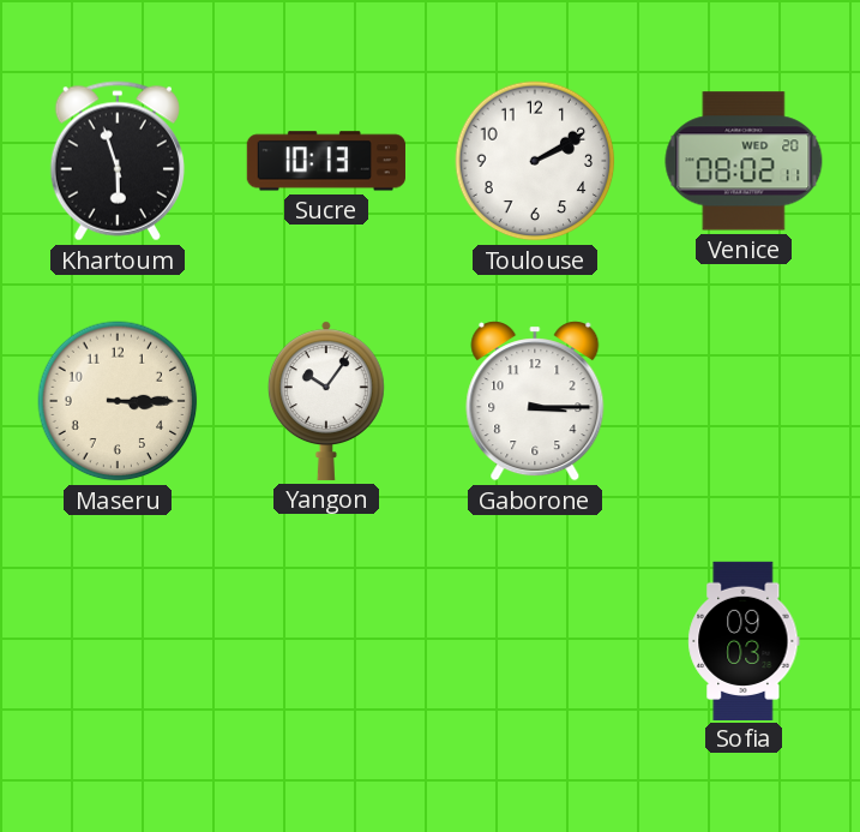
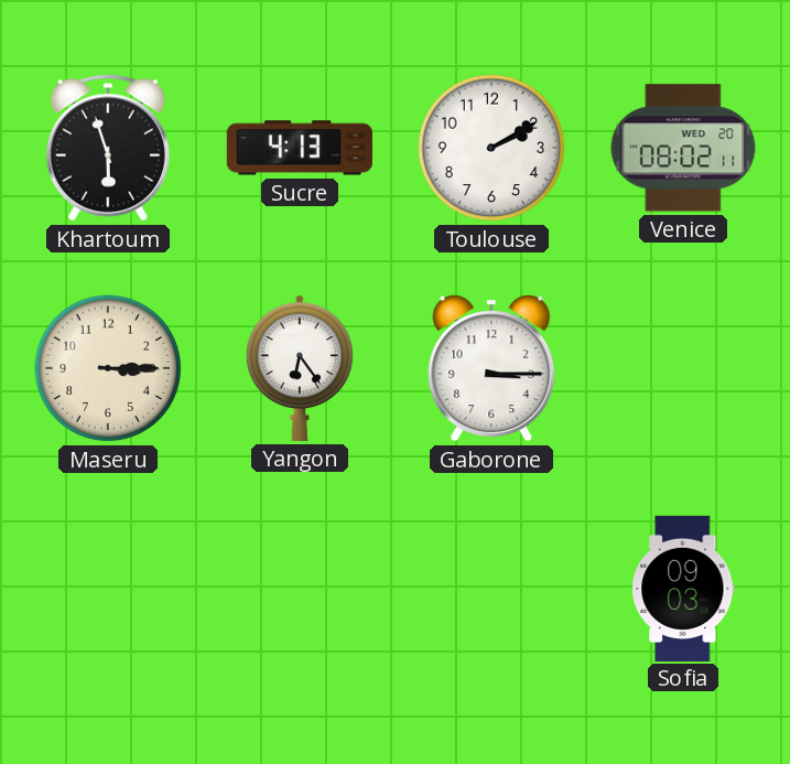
Sucre: 10:13 -> 4:13 (300, 148)
Yangon: 10:06 -> 6:24 (300, 368)
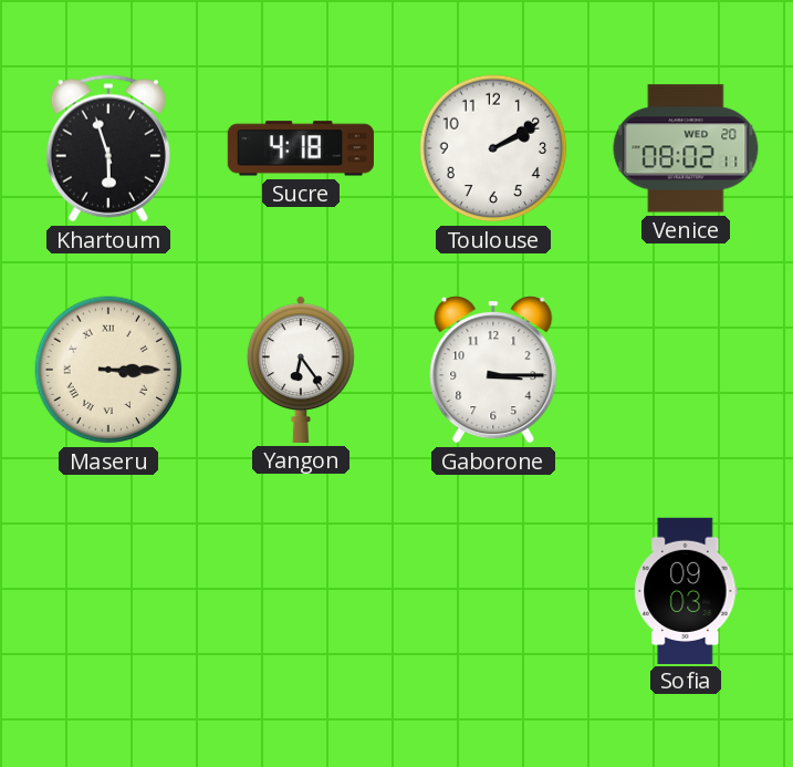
Sucre: 4:13 -> 4:18 (301, 148)
Maseru numerals: Arabic -> Roman (108, 370)
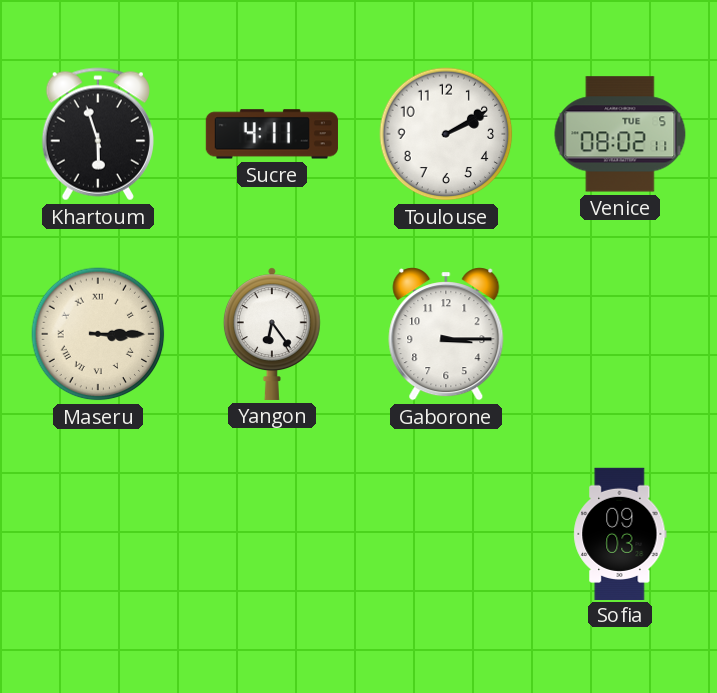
Sucre: 4:18 -> 4:11 (272, 134)
Venice date: WED 20 -> TUE 5 (620, 134)
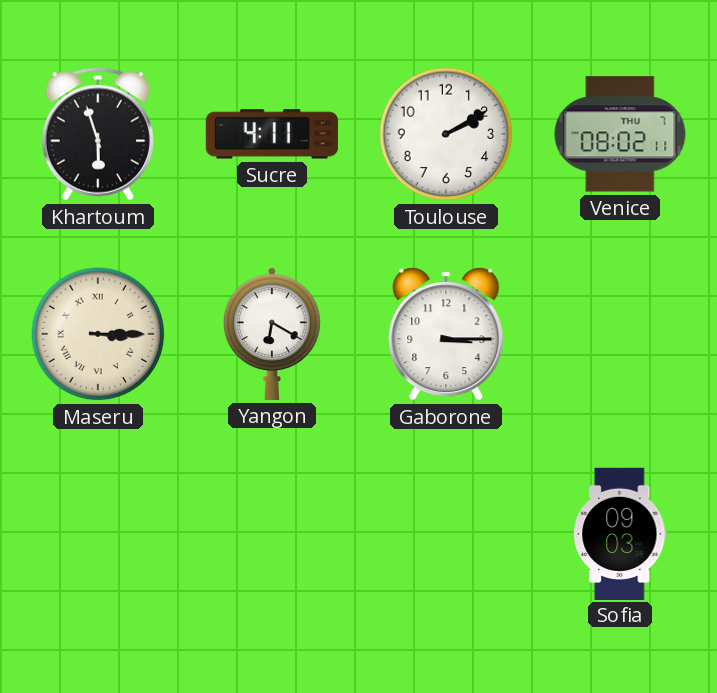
Venice date: TUE 5 -> THU 7 (620, 134)
Yangon: 6:24 -> 6:20 (272, 334)
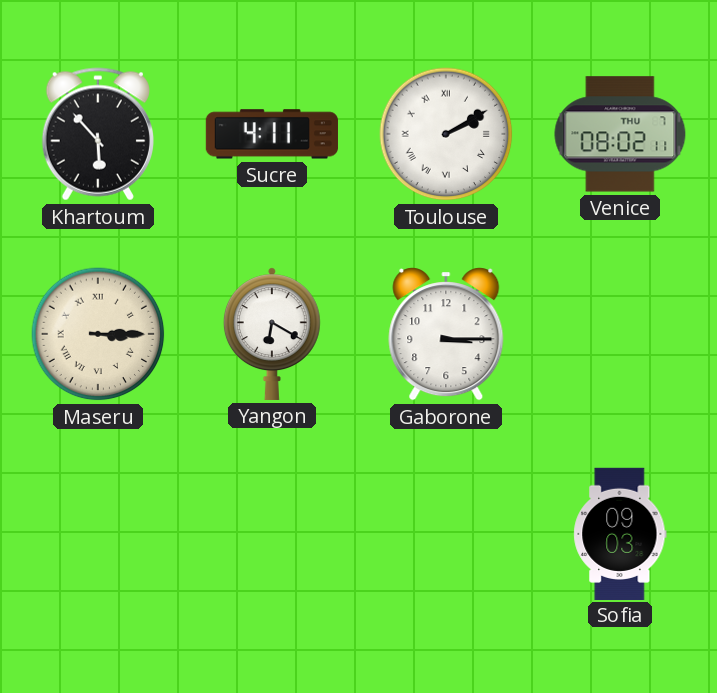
Khartoum: 5:57 -> 5:53 (98, 134)
Toulouse numerals: Arabic -> Roman (446, 134)
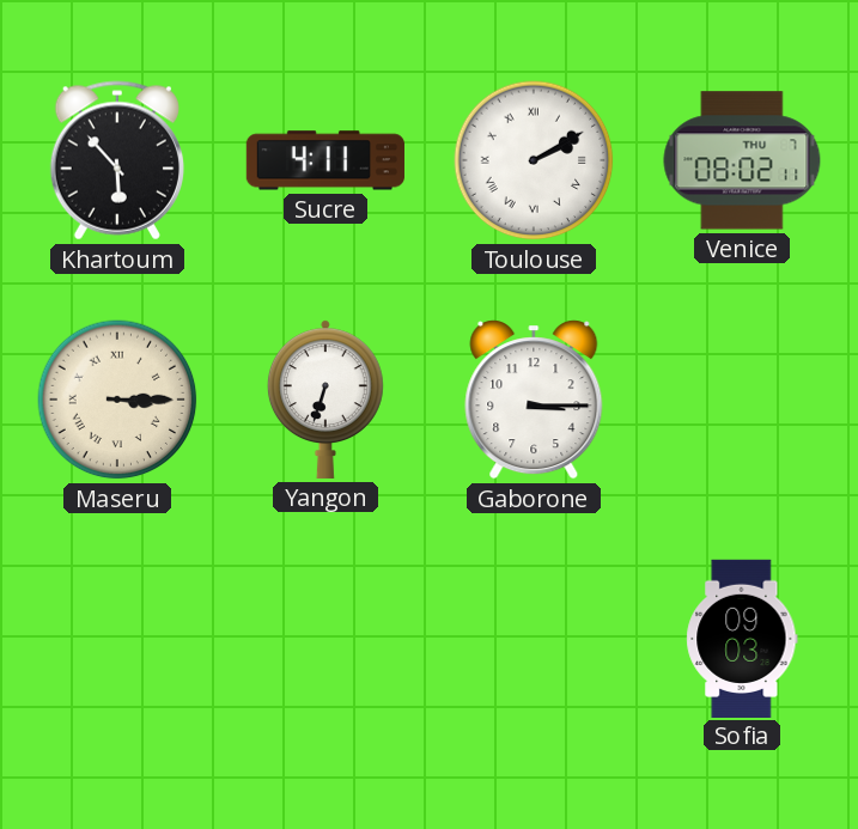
Yangon: 6:20 -> 6:33 (325, 400)
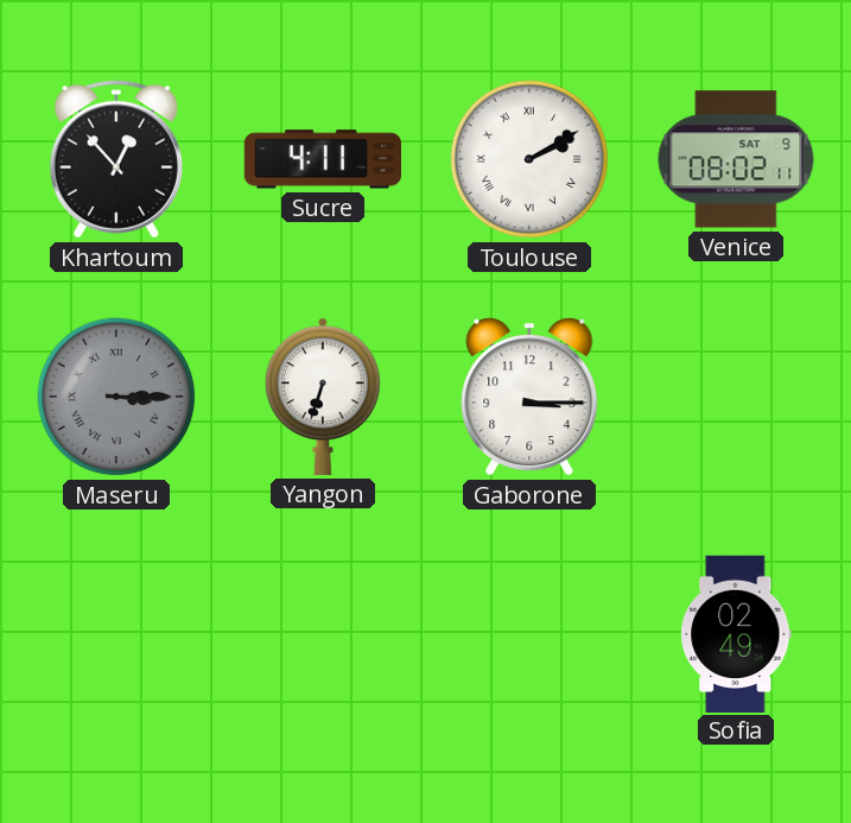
Khartoum: 5:53 -> 12:53 (116, 159)
Venice date: THU 7 -> SAT 9 (736, 159)
Maseru dial: cream -> grey (116, 397)
Sofia: 09:03 -> 02:49 (736, 633)
